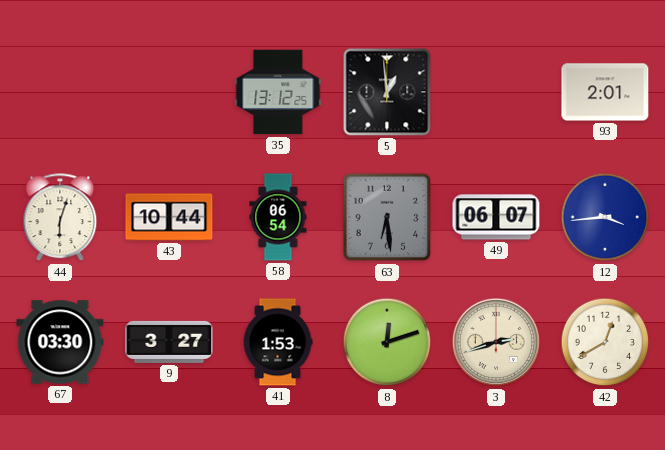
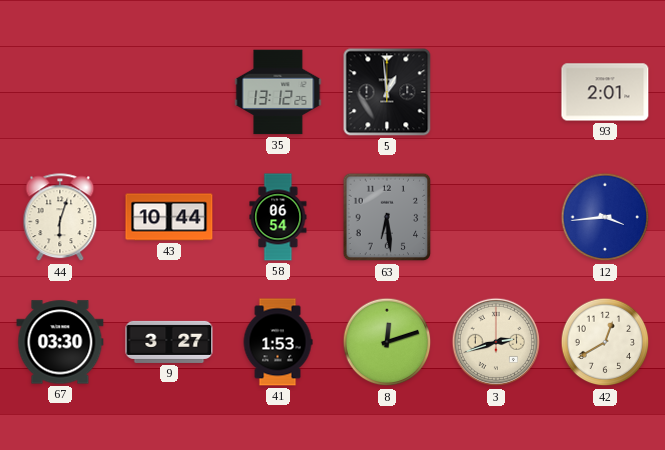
49: 06:07 -> none (496, 217)
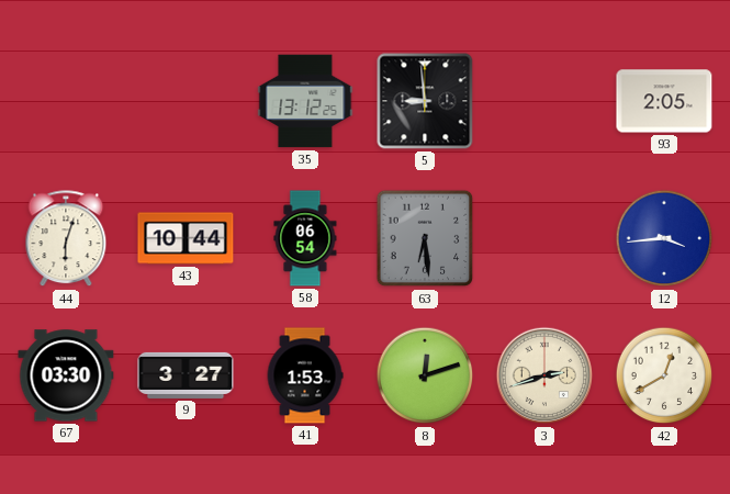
5: 12:59 -> 8:59 (425, 101)
93: 2:01 -> 2:05 (664, 101)
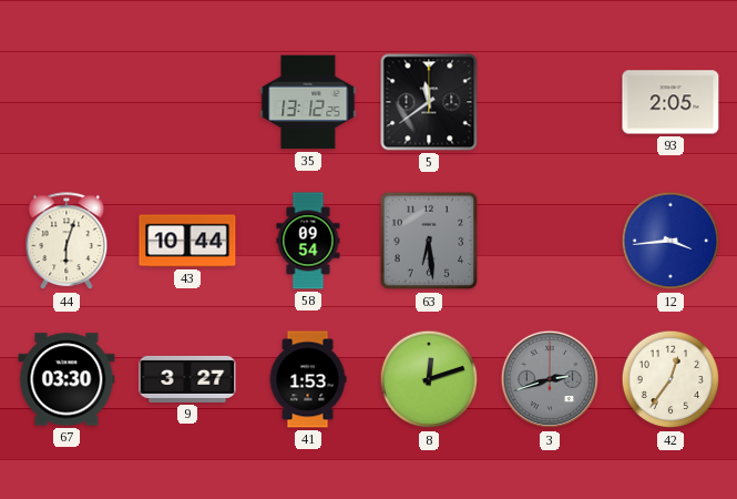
5: 8:59 -> 11:39 (429, 102)
58: 06:54 -> 09:54 (308, 241)
3 dial: cream -> grey (550, 379)
42: 12:40 -> 12:36 (671, 379)
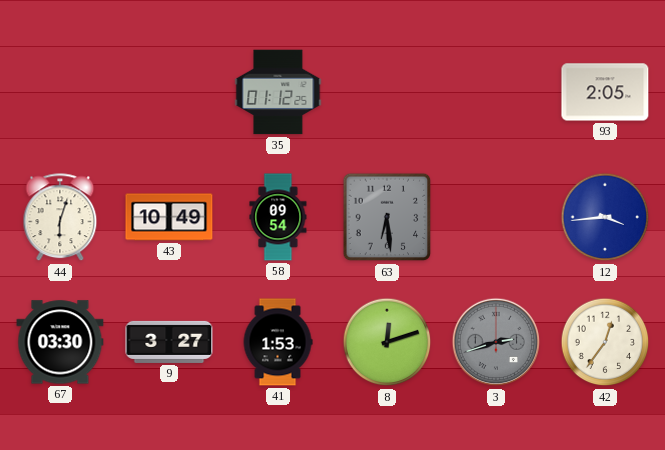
35: 13:12 -> 01:12 (278, 92)
5: 11:39 -> none (429, 102)
43: 10:44 -> 10:49 (169, 217)
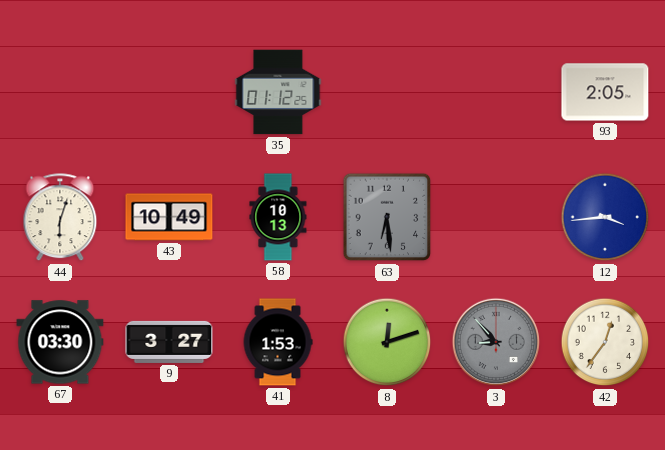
58: 09:54 -> 10:13 (278, 217)
3: 2:42 -> 8:53 (496, 342)
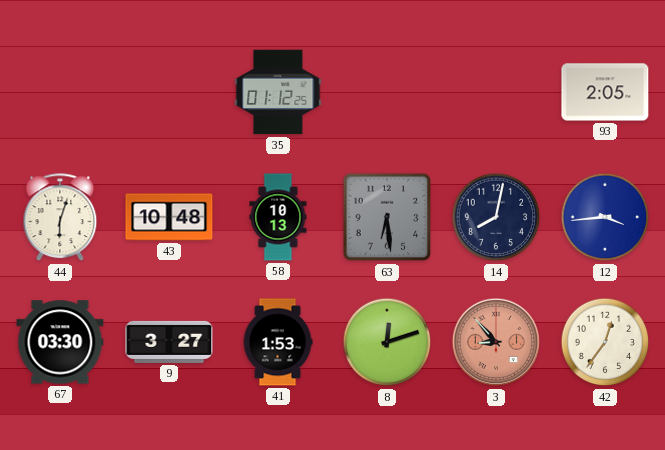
43: 10:49 -> 10:48 (169, 217)
14: none -> 8:02 (496, 217)
3 dial: grey -> salmon (496, 342)
